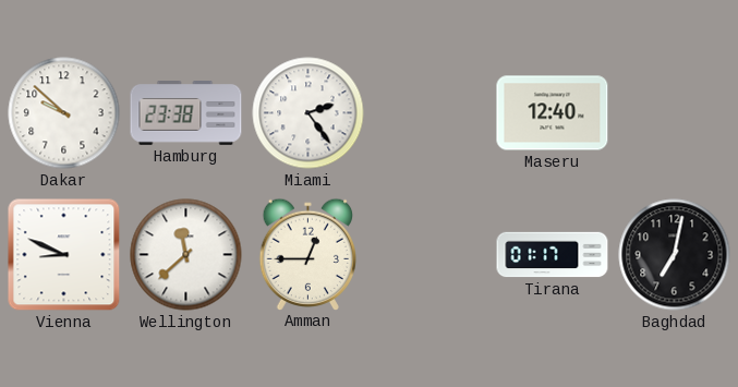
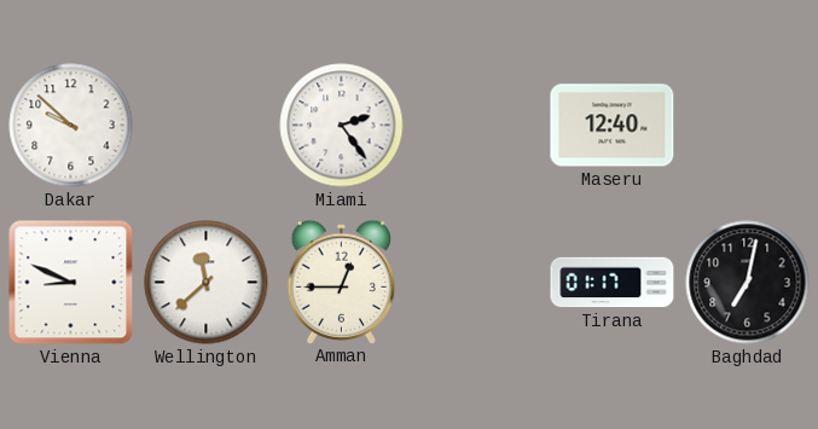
Hamburg: 23:38 -> none (186, 113)
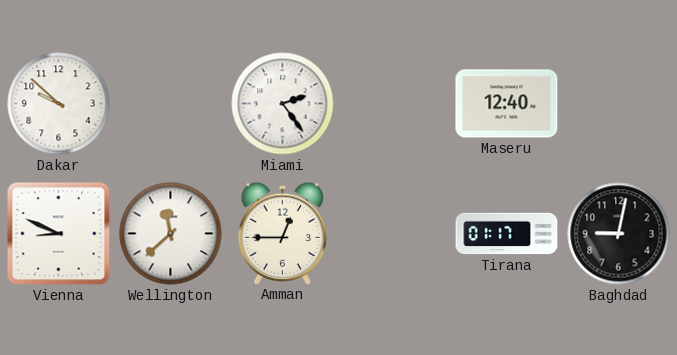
Baghdad: 7:02 -> 9:02 (619, 234)
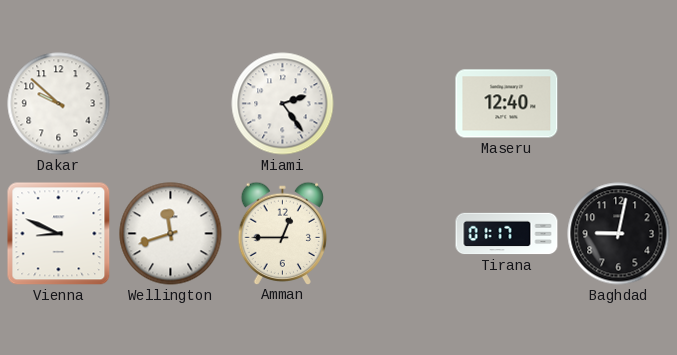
Wellington: 11:38 -> 11:42 (171, 234)
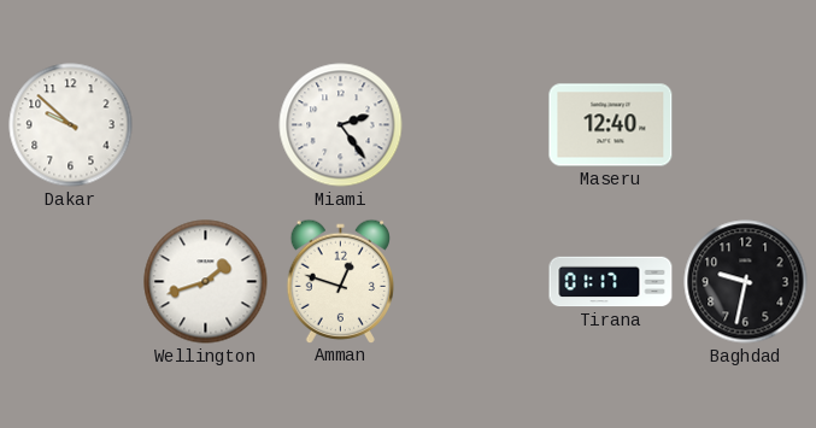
Vienna: 8:49 -> none (59, 234)
Wellington: 11:42 -> 1:42 (206, 282)
Amman: 12:45 -> 12:48 (340, 281)
Baghdad: 9:02 -> 9:32 (746, 282)
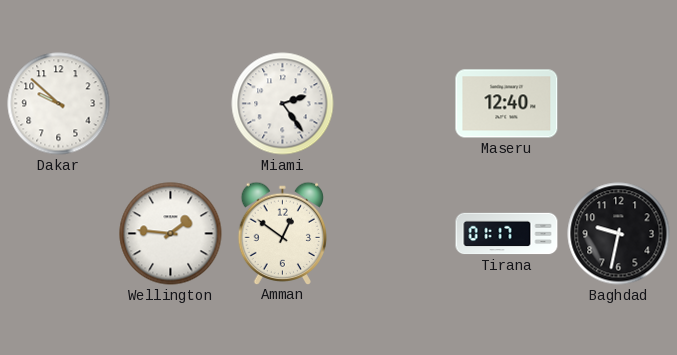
Wellington: 1:42 -> 1:46 (171, 234)
Amman: 12:48 -> 12:51 (282, 233)
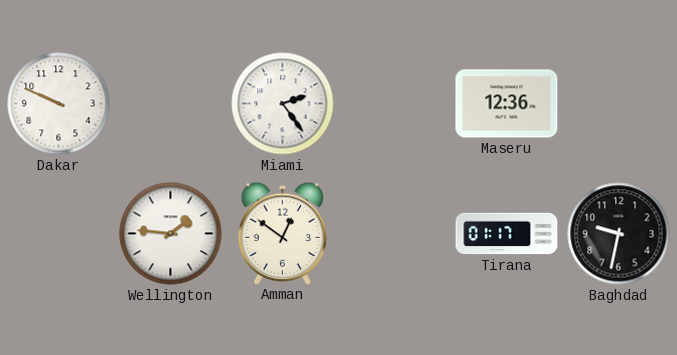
Dakar: 9:52 -> 9:49 (59, 104)
Maseru: 12:40 -> 12:36 (507, 104)
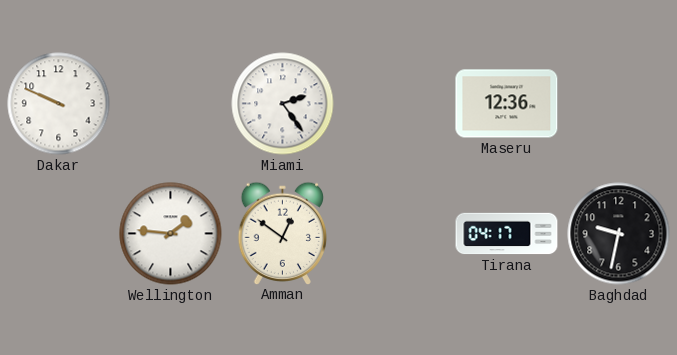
Tirana: 01:17 -> 04:17 (507, 234)
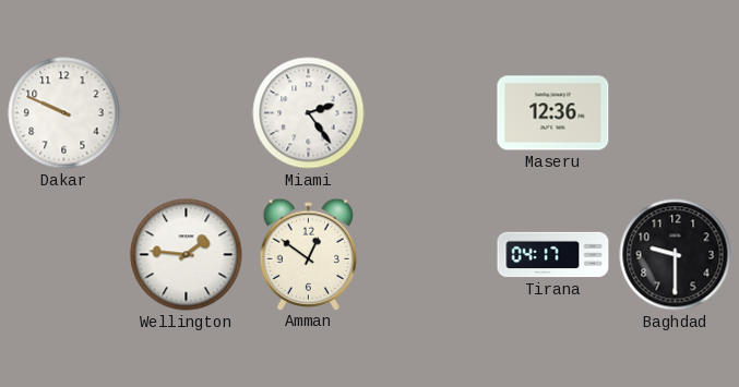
Baghdad: 9:32 -> 9:30 (676, 255)
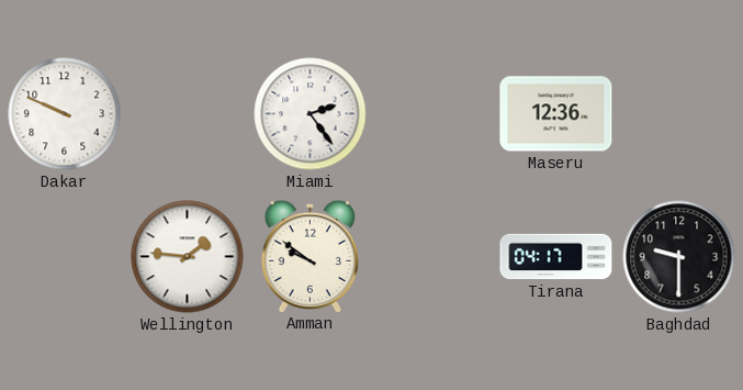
Amman: 12:51 -> 9:51 (309, 256)
